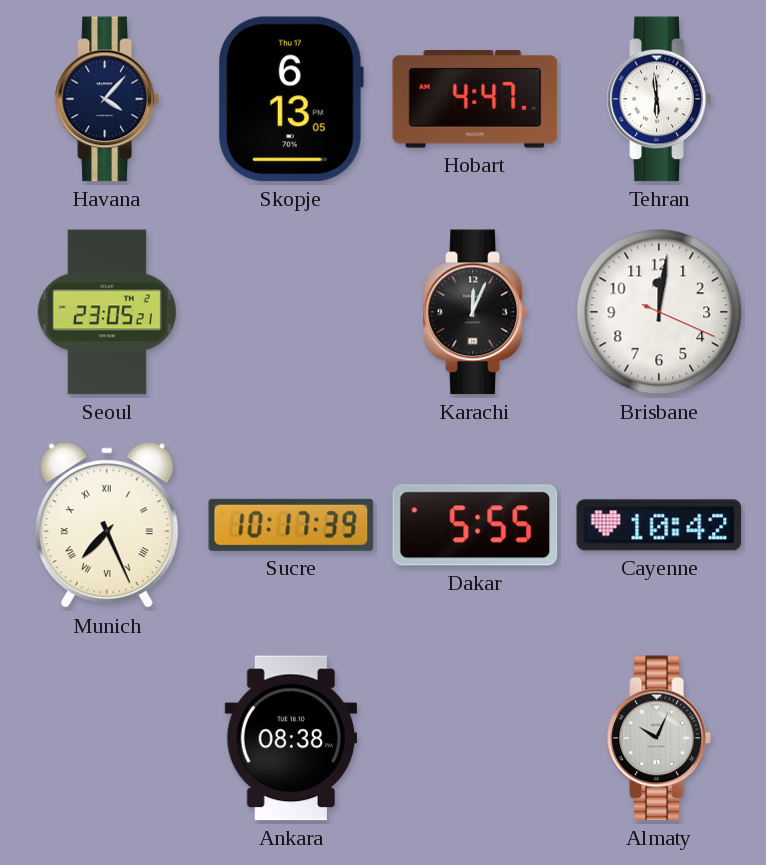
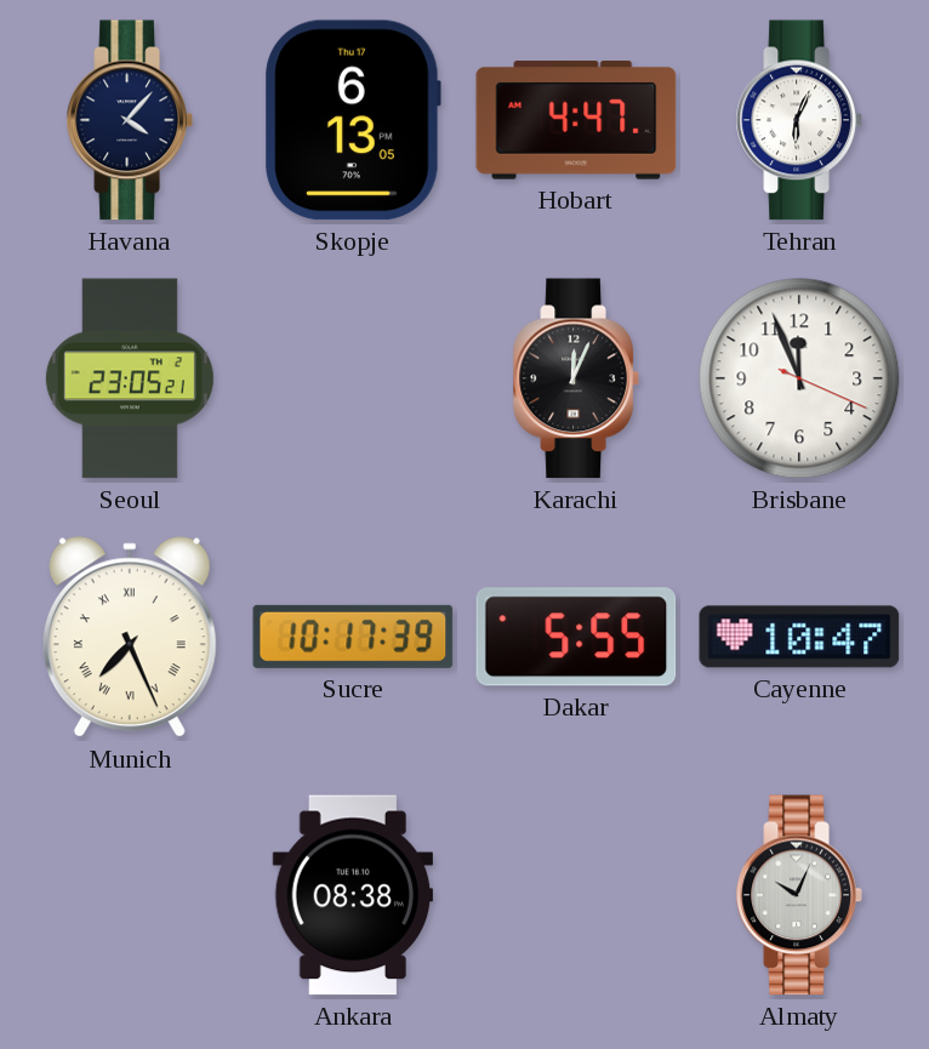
Tehran: 5:59 -> 6:04 (799, 120)
Brisbane: 12:01 -> 11:56 (799, 378)
Cayenne: 10:42 -> 10:47 (799, 637)
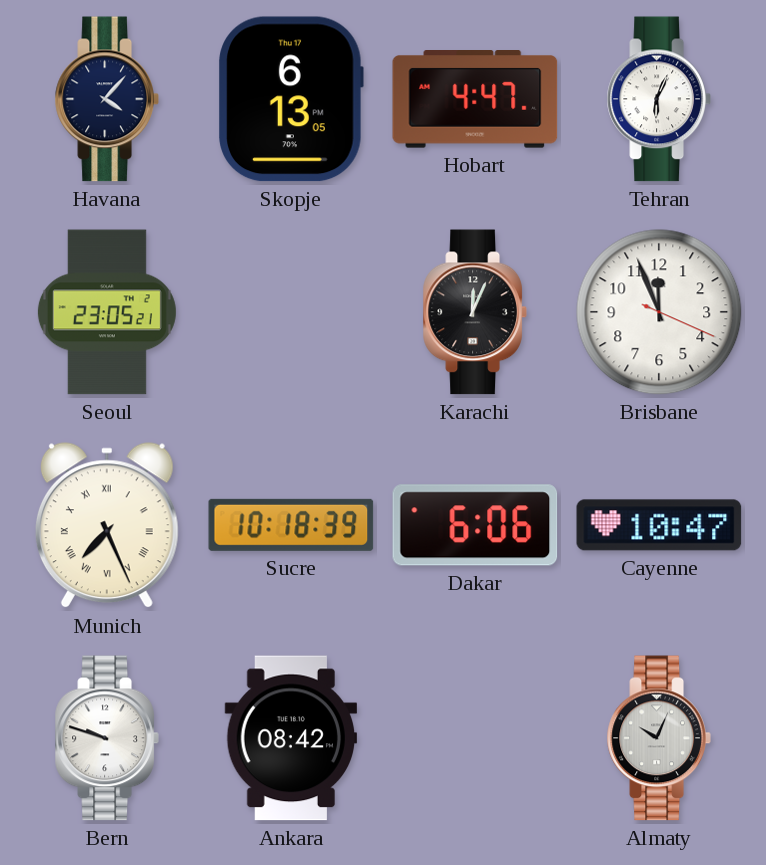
Sucre: 10:17 -> 10:18 (291, 525)
Dakar: 5:55 -> 6:06 (475, 525)
Bern: none -> 9:48 (107, 738)
Ankara: 08:38 -> 08:42 (290, 738)
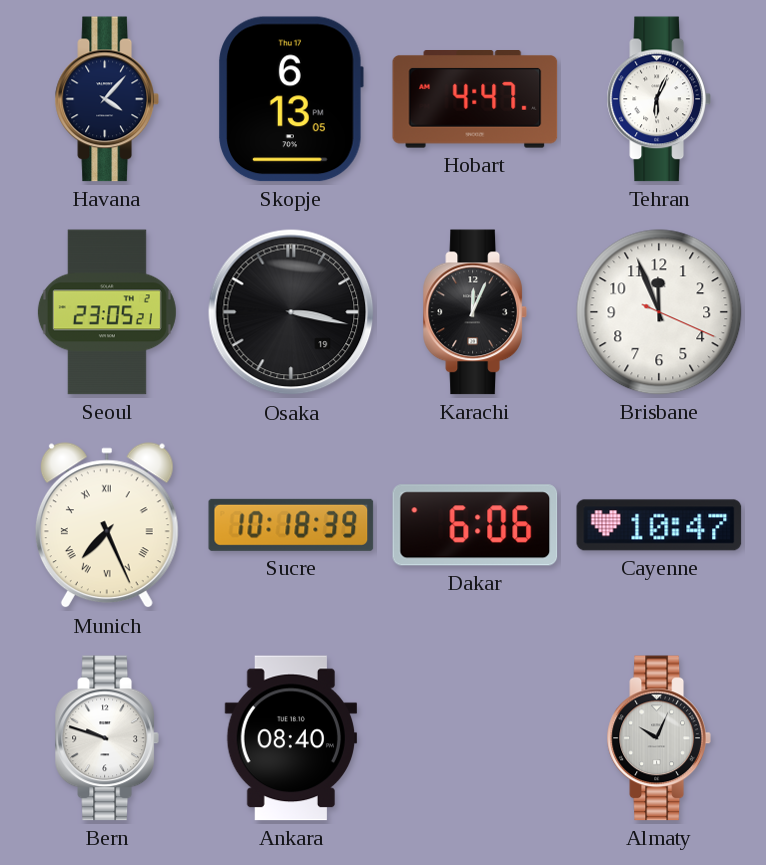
Osaka: none -> 3:17 (291, 312)
Ankara: 08:42 -> 08:40 (290, 738)
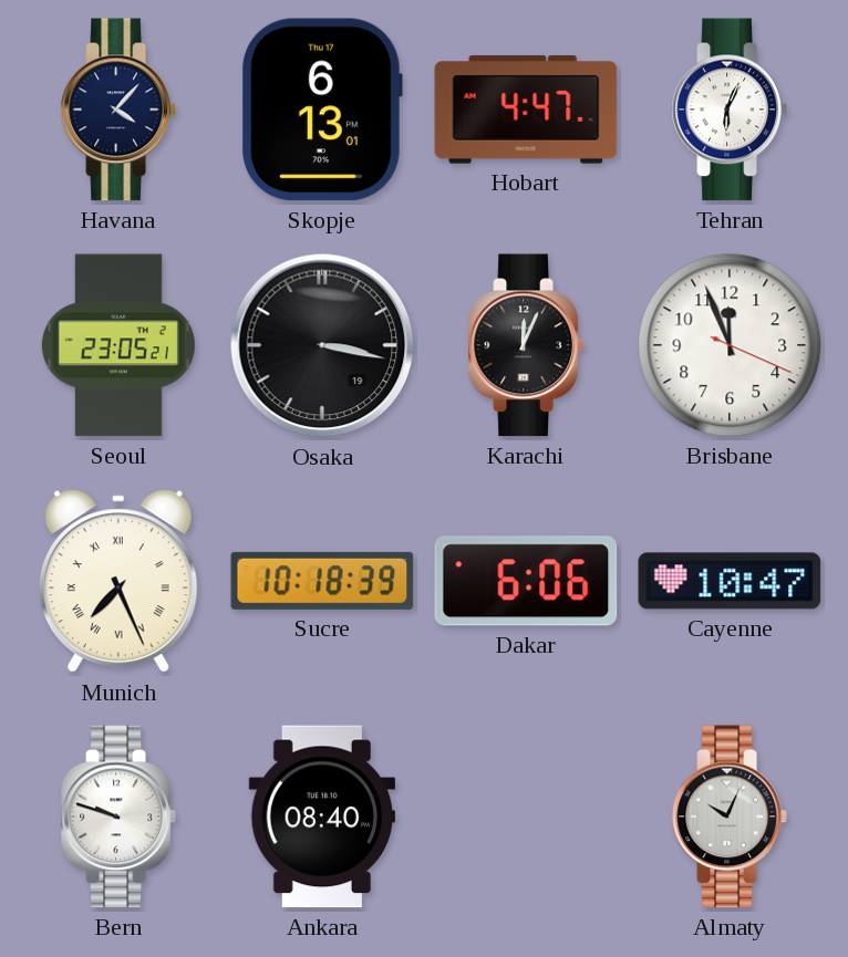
Skopje: 6:13:05 -> 6:13:01 (322, 110)
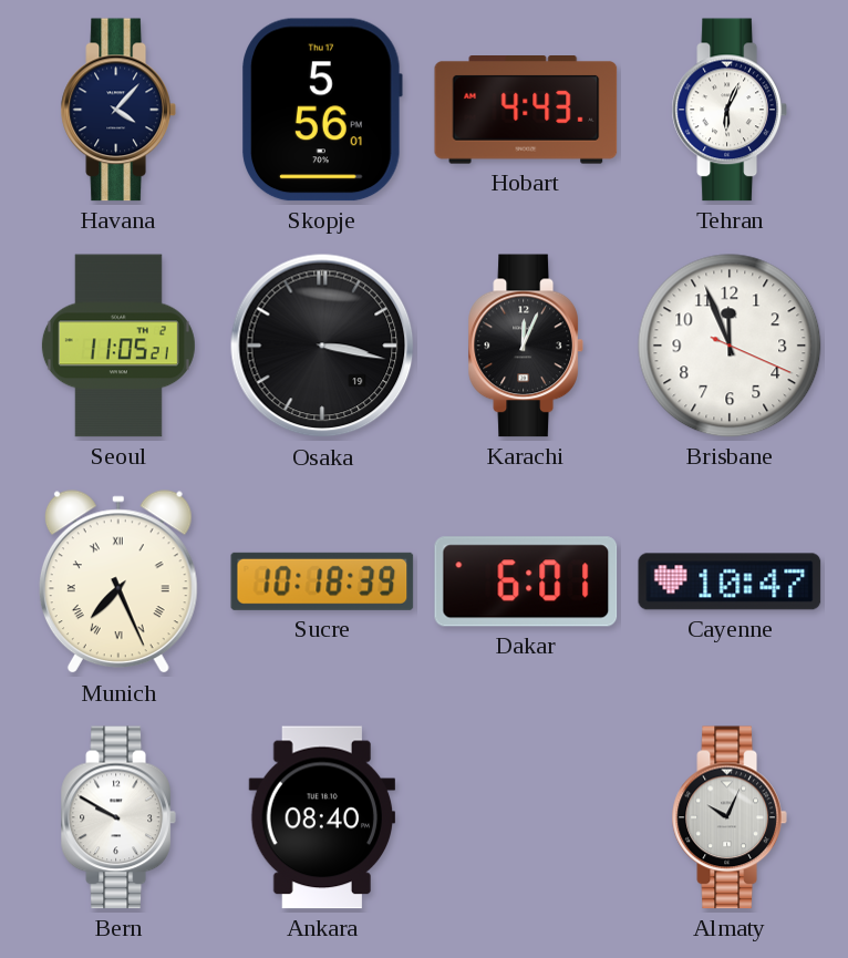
Skopje: 6:13 -> 5:56 (322, 110)
Hobart: 4:47 -> 4:43 (526, 110)
Seoul: 23:05 -> 11:05 (118, 346)
Dakar: 6:06 -> 6:01 (526, 581)
Bern: 9:48 -> 9:50 (118, 817)
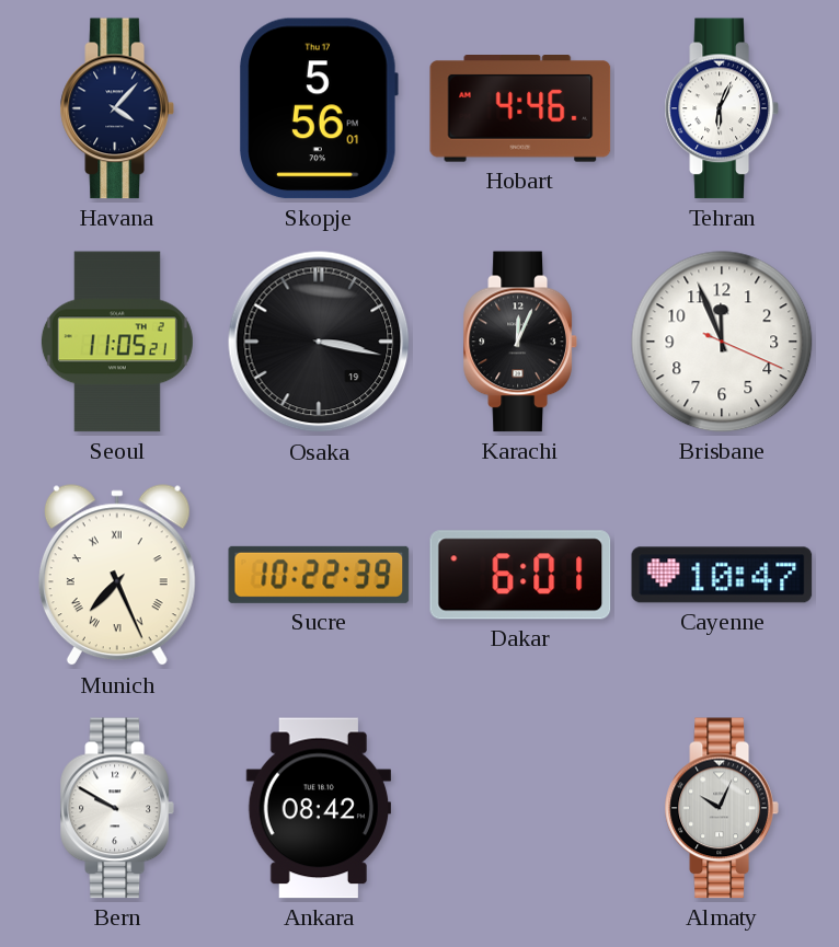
Hobart: 4:43 -> 4:46 (520, 108)
Sucre: 10:18 -> 10:22 (319, 575)
Ankara: 08:40 -> 08:42 (318, 808)
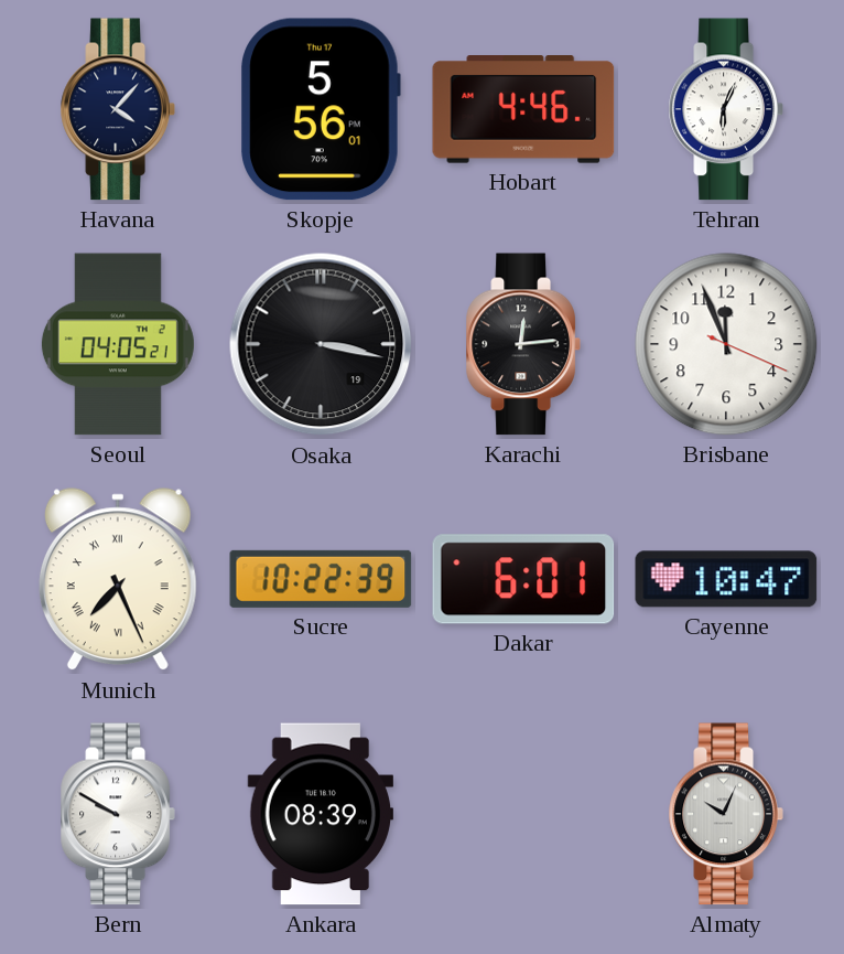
Seoul: 11:05 -> 04:05 (118, 344)
Karachi: 12:04 -> 12:14 (523, 344)
Ankara: 08:42 -> 08:39 (320, 814)
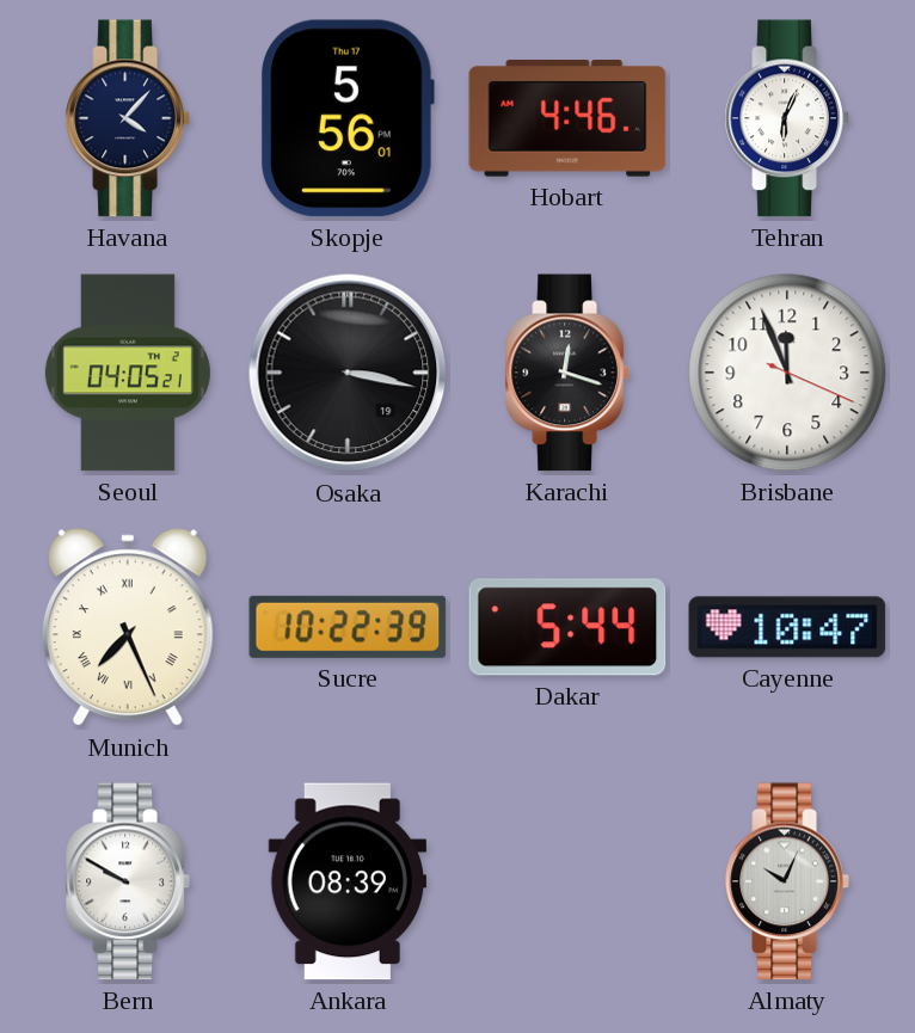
Karachi: 12:14 -> 12:18 (567, 373)
Dakar: 6:01 -> 5:44 (567, 627)
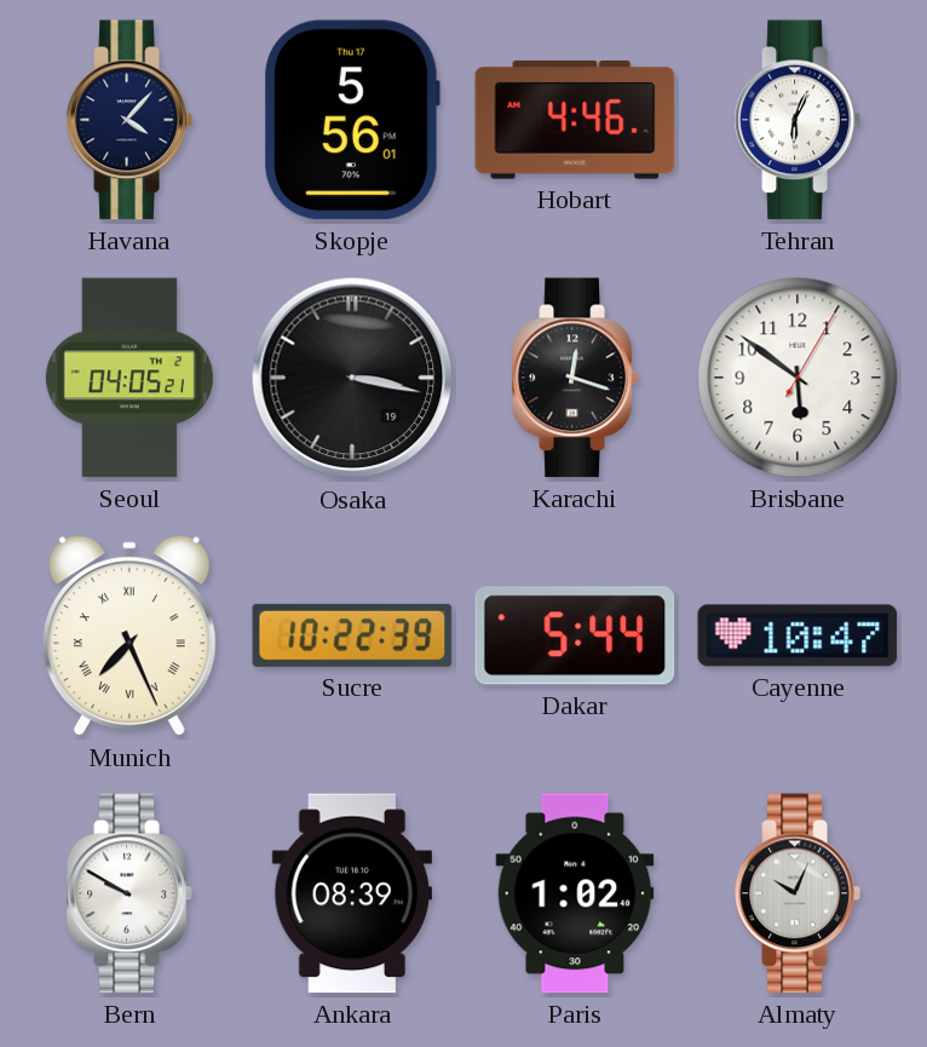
Brisbane: 11:56 -> 5:51 (798, 378)
Paris: none -> 1:02 (575, 893)
